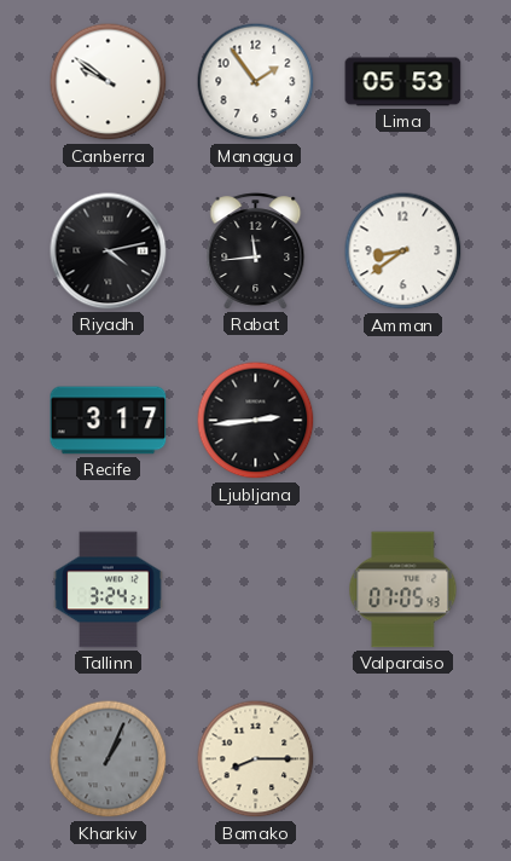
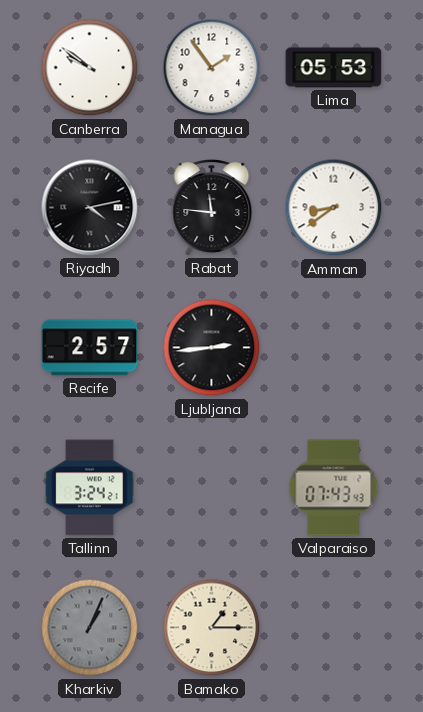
Rabat: 11:44 -> 11:46 (212, 208)
Recife: 3:17 -> 2:57 (90, 348)
Valparaiso: 07:05 -> 07:43 (334, 488)
Bamako: 8:15 -> 1:15 (212, 628)
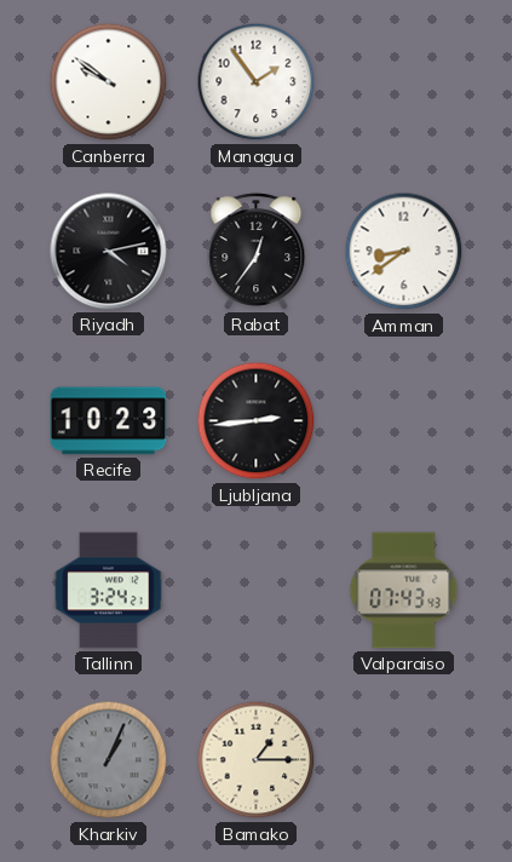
Lima: 05:53 -> none (334, 68)
Rabat: 11:46 -> 12:36 (257, 252)
Recife: 2:57 -> 10:23 (109, 421)
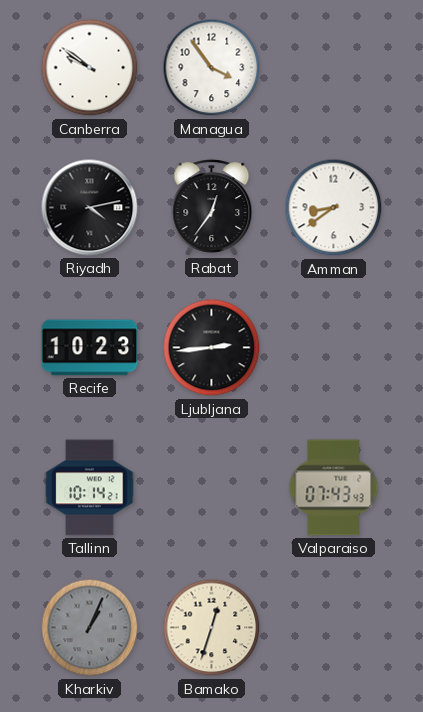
Managua: 1:54 -> 3:54 (212, 68)
Tallinn: 3:24 -> 10:14 (90, 488)
Bamako: 1:15 -> 12:33 (212, 628)
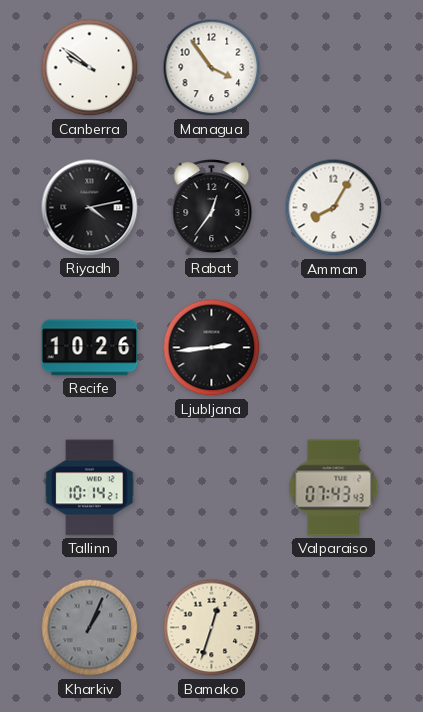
Amman: 8:39 -> 8:05 (334, 208)
Recife: 10:23 -> 10:26 (90, 348)
